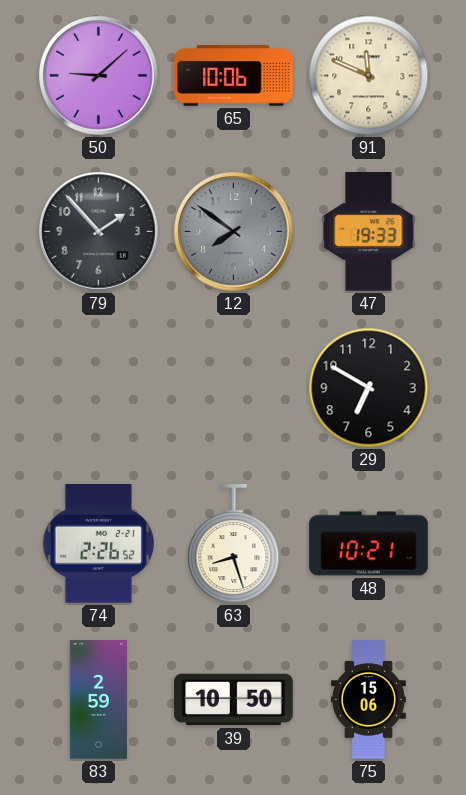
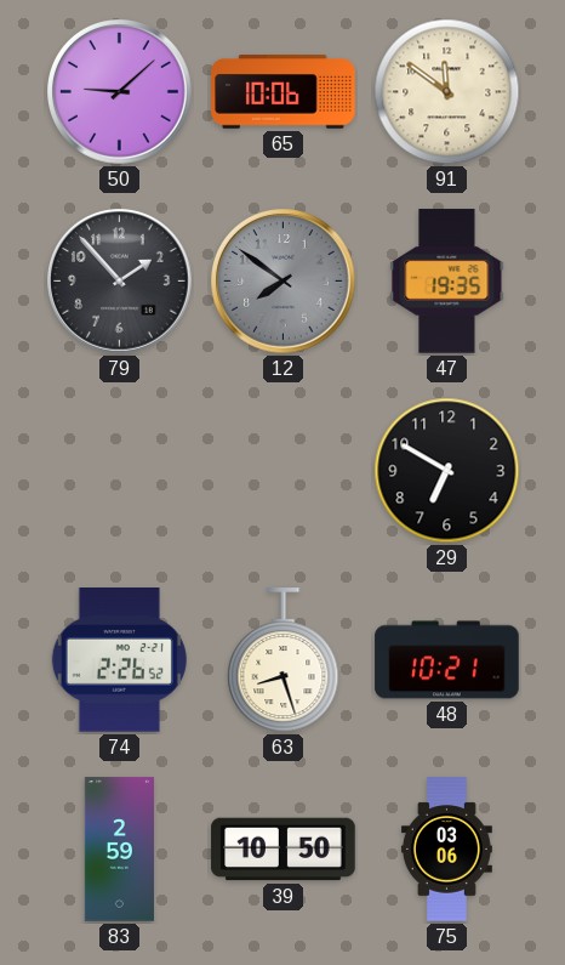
91: 11:49 -> 11:51 (447, 92)
47: 19:33 -> 19:35 (447, 282)
75: 15:06 -> 03:06 (446, 850)
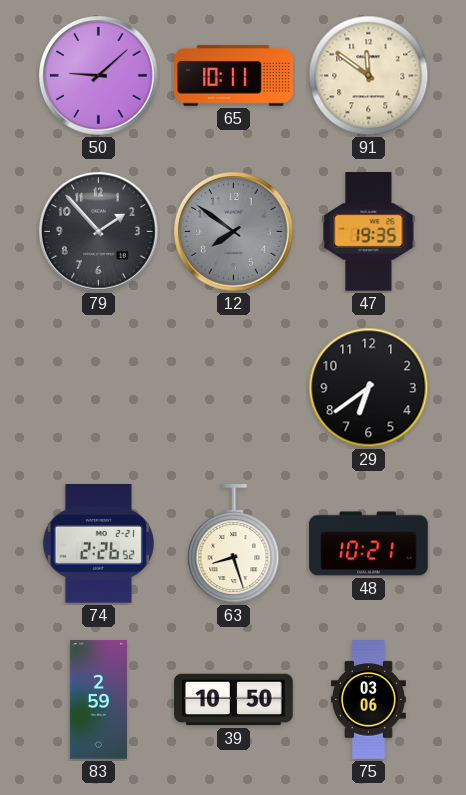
65: 10:06 -> 10:11 (234, 76)
29: 6:50 -> 6:39 (369, 388)
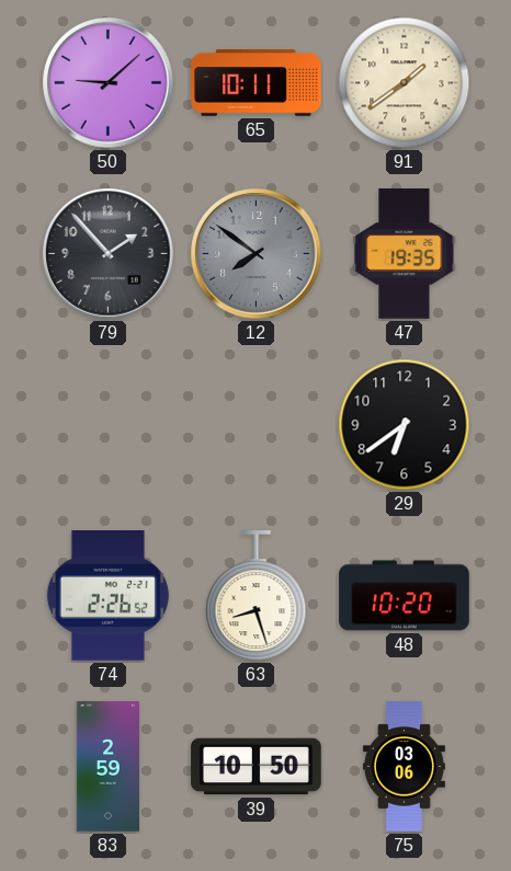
91: 11:51 -> 1:39 (405, 83)
48: 10:21 -> 10:20 (405, 596)
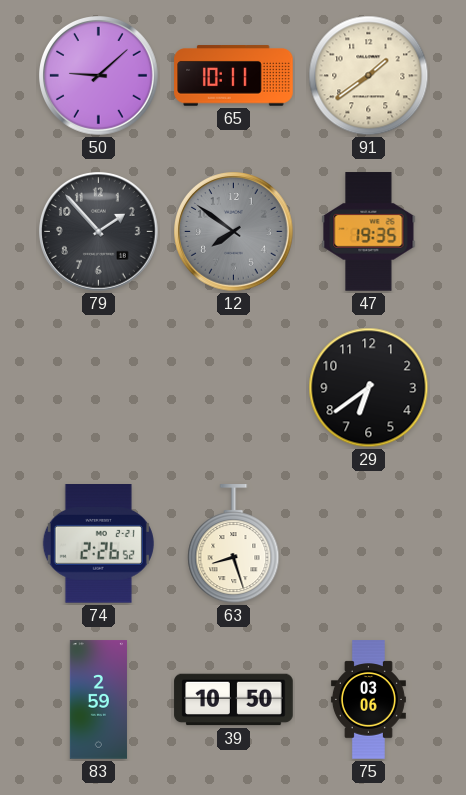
48: 10:20 -> none (405, 596)
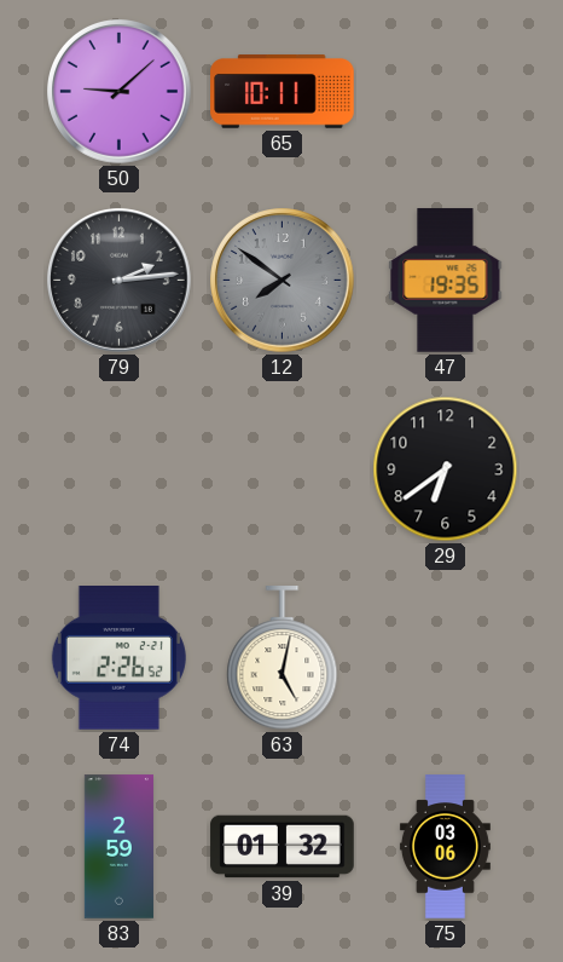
91: 1:39 -> none (369, 76)
79: 1:53 -> 2:14 (120, 281)
63: 8:27 -> 5:02 (283, 658)
39: 10:50 -> 01:32 (283, 847)
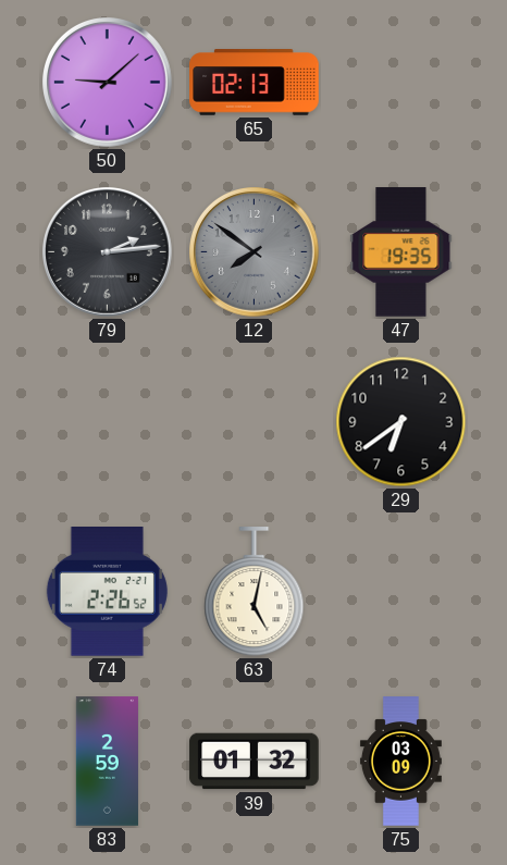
65: 10:11 -> 02:13 (255, 83)
75: 03:06 -> 03:09 (400, 762)
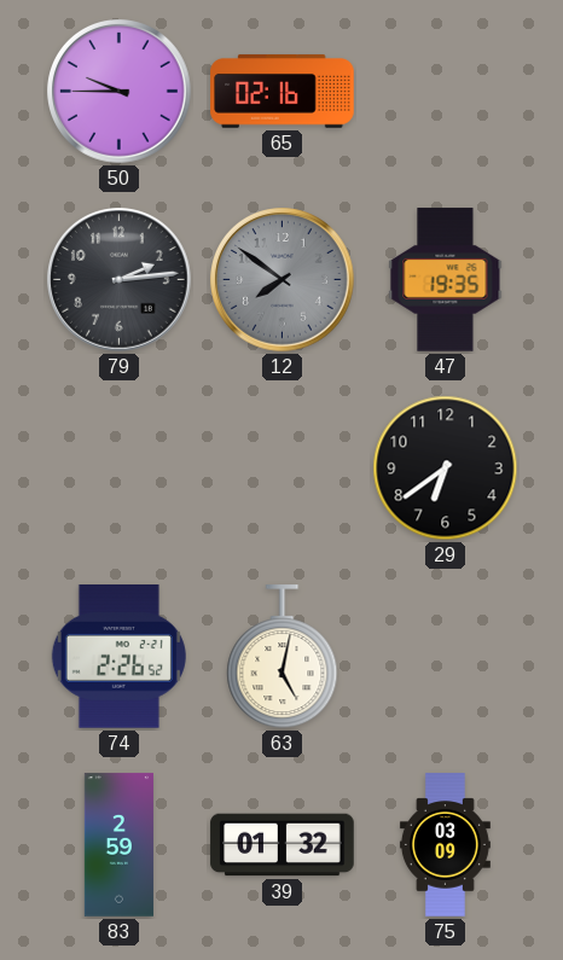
50: 9:08 -> 9:45 (120, 92)
65: 02:13 -> 02:16 (283, 92)
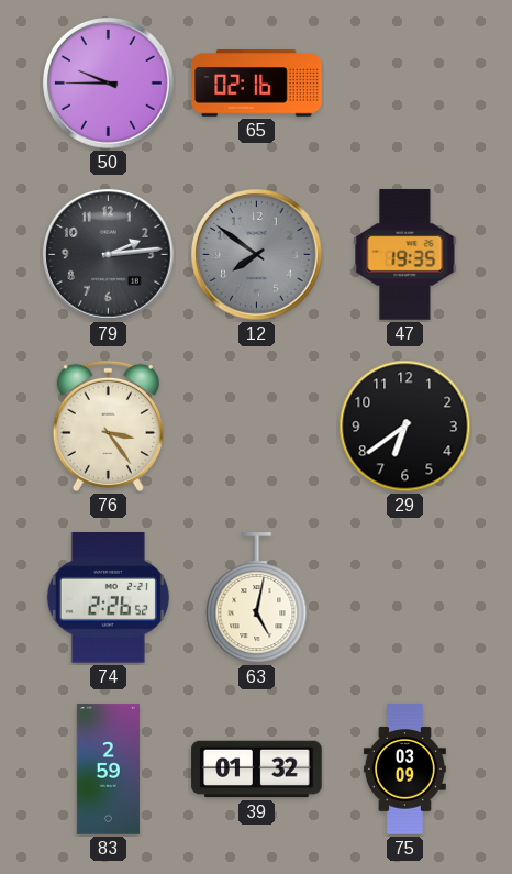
76: none -> 3:24 (108, 425)
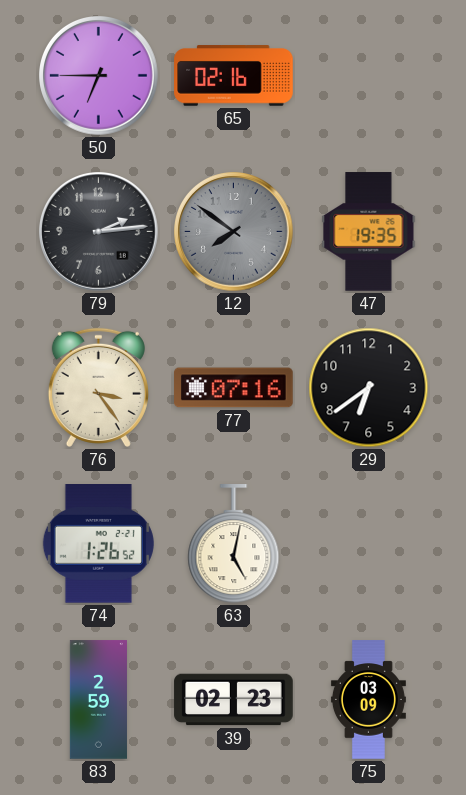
50: 9:45 -> 6:45 (99, 76)
77: none -> 07:16 (234, 388)
74: 2:26 -> 1:26 (98, 544)
39: 01:32 -> 02:23 (234, 700)
